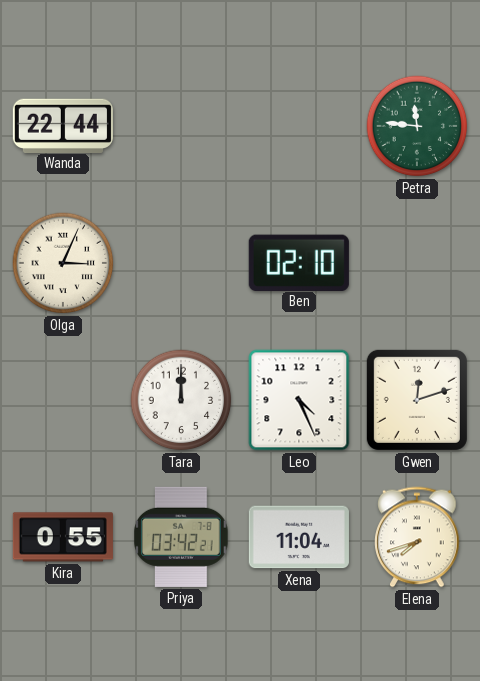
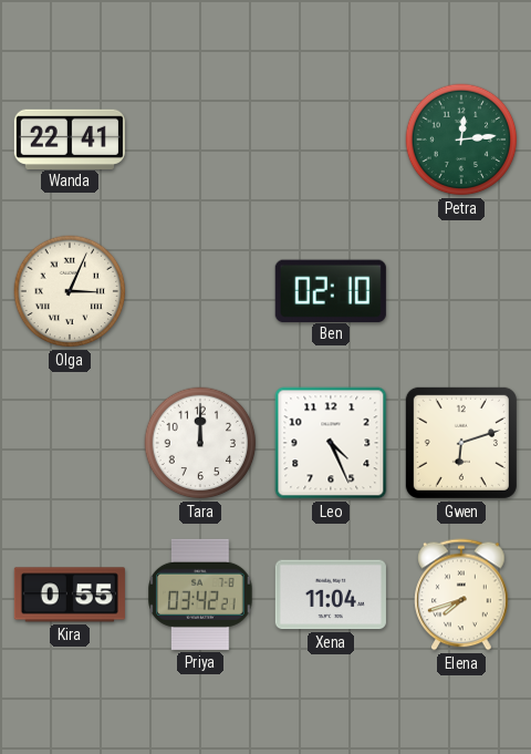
Wanda: 22:44 -> 22:41 (70, 138)
Petra: 11:46 -> 12:14 (461, 140)
Gwen: 12:12 -> 6:12 (461, 443)
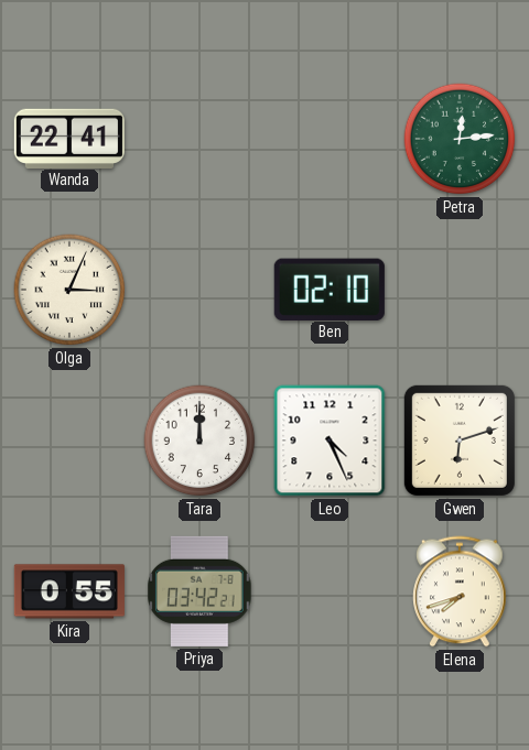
Xena: 11:04 -> none (331, 595)
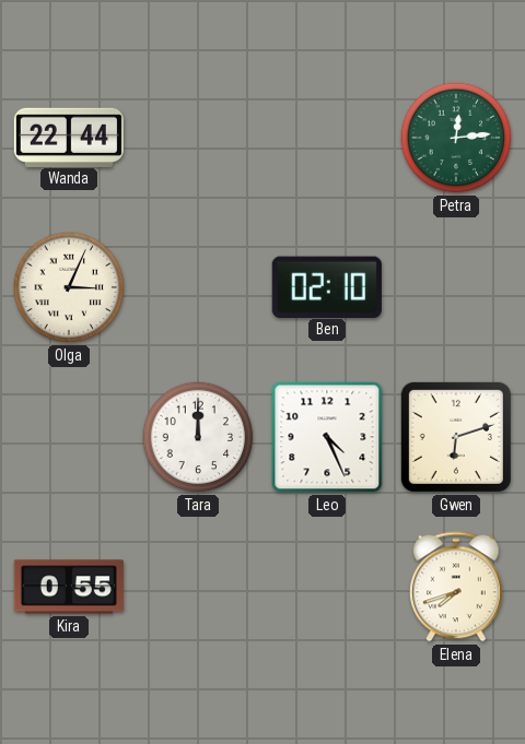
Wanda: 22:41 -> 22:44 (69, 137)
Priya: 03:42 -> none (199, 591)
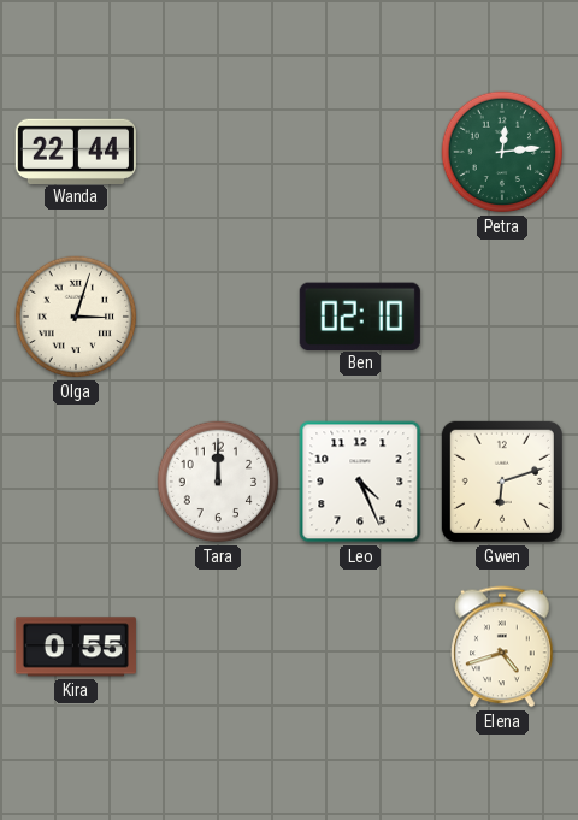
Olga: 3:04 -> 3:03 (76, 317)
Elena: 7:42 -> 4:42 (502, 647)
